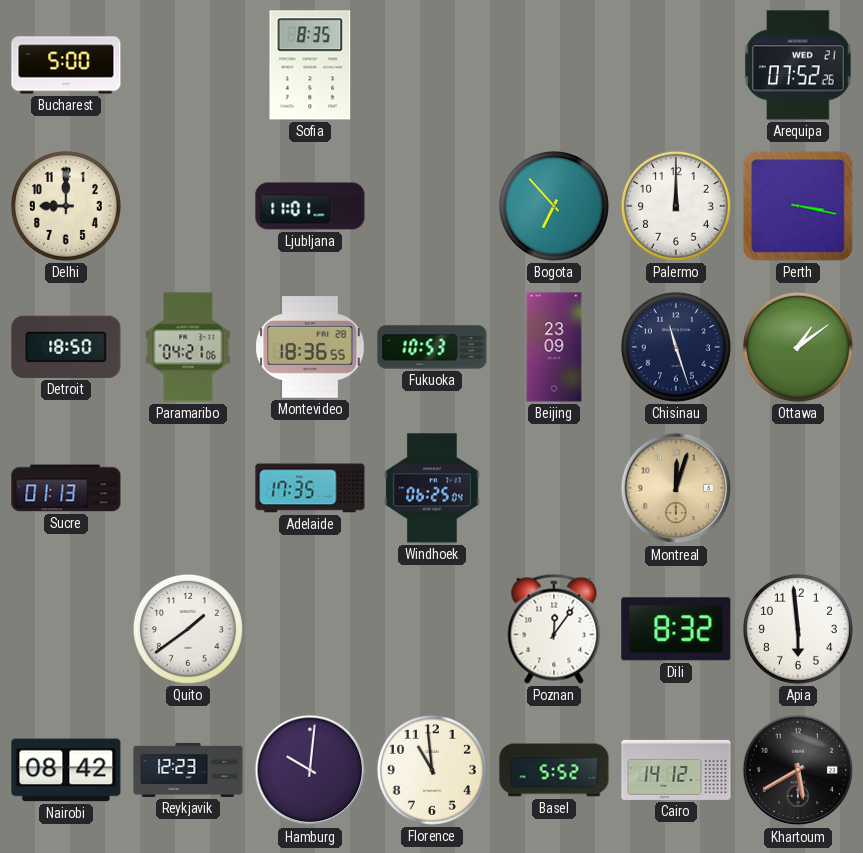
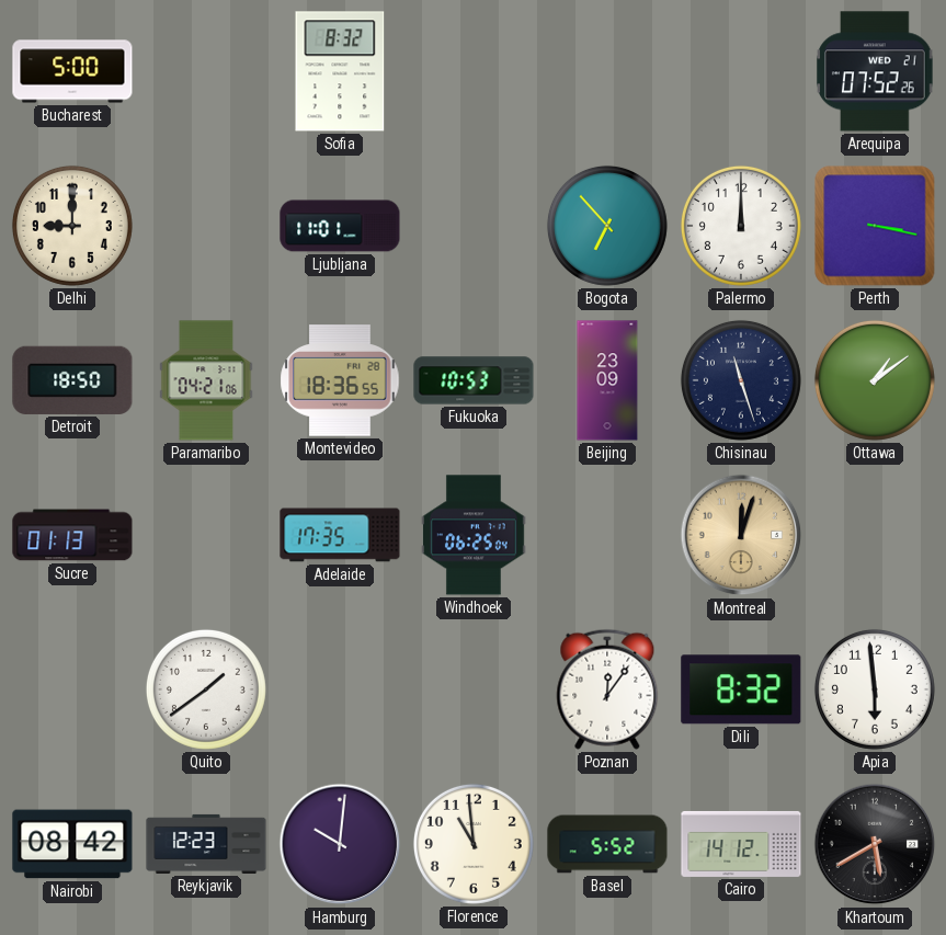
Sofia: 8:35 -> 8:32 (340, 71)
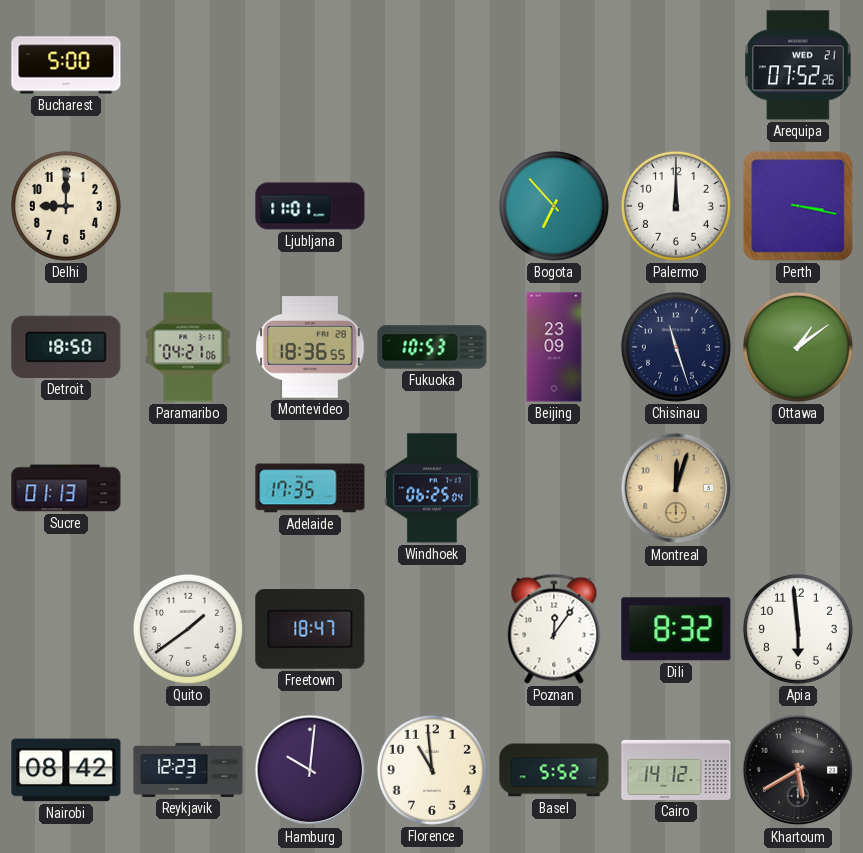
Sofia: 8:32 -> none (340, 71)
Freetown: none -> 18:47 (310, 629)
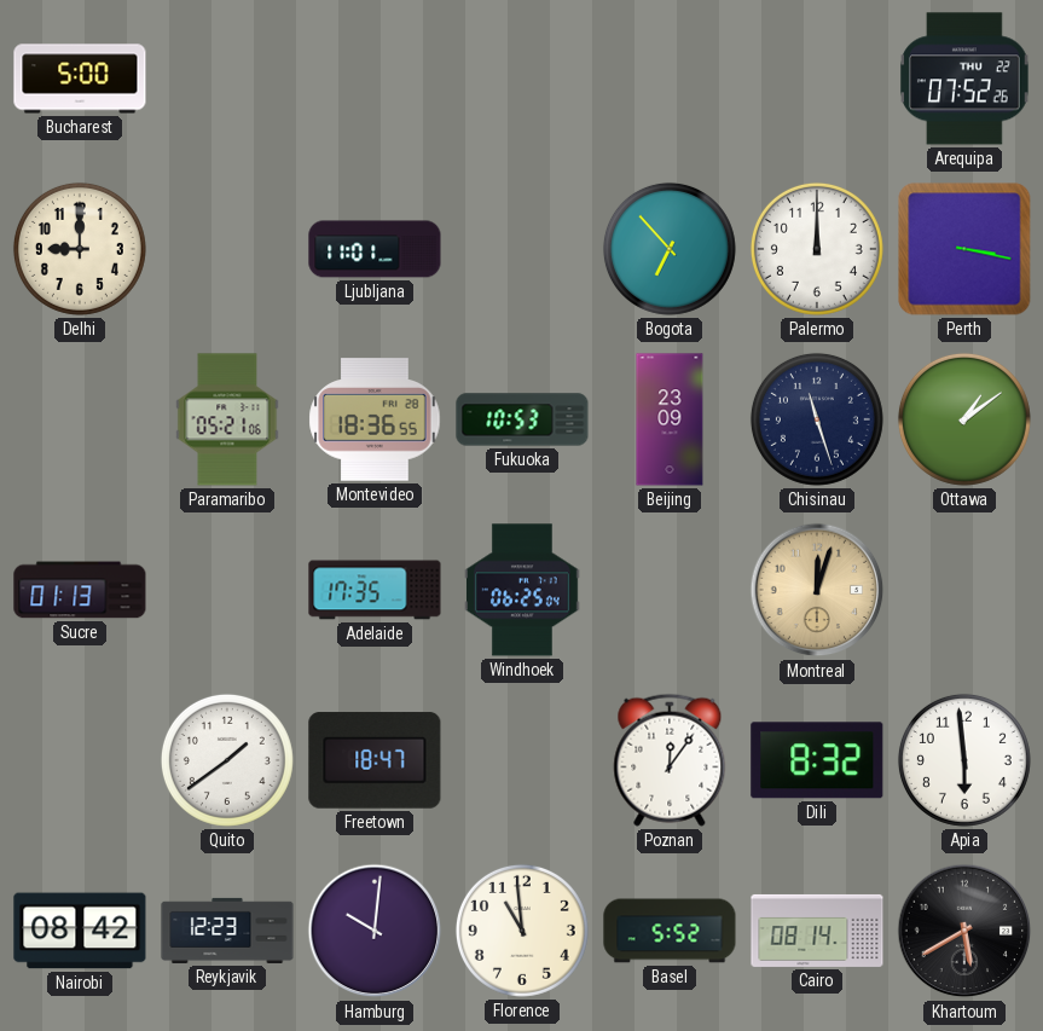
Arequipa date: WED 21 -> THU 22 (964, 79)
Detroit: 18:50 -> none (66, 347)
Paramaribo: 04:21 -> 05:21 (227, 419)
Cairo: 14:12 -> 08:14 (817, 931)
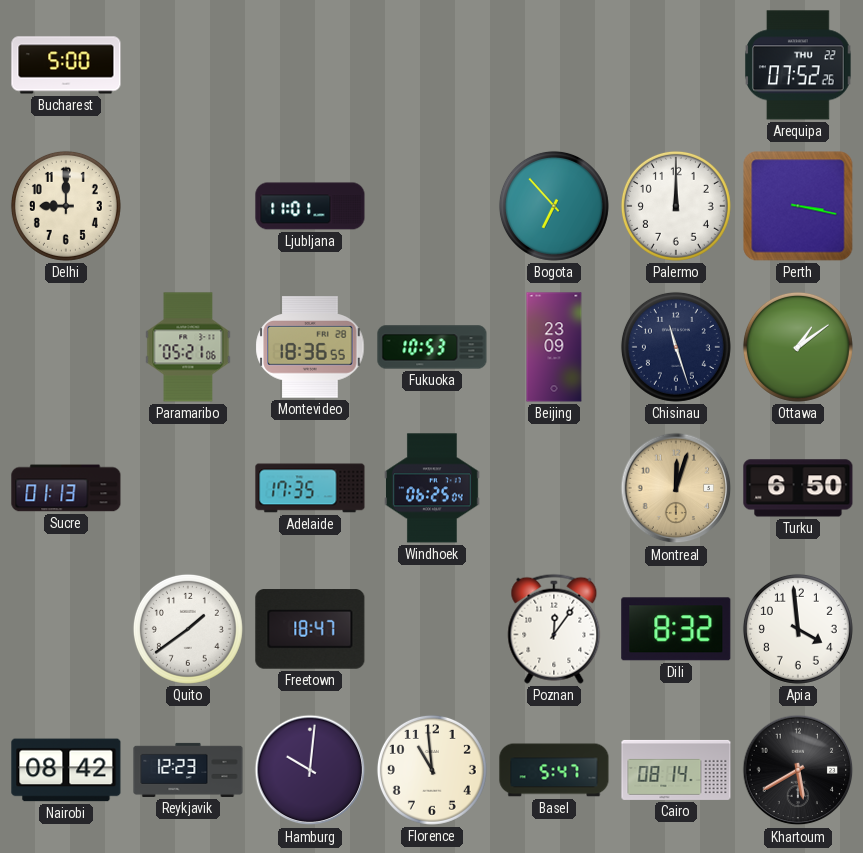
Turku: none -> 6:50 (798, 488)
Apia: 5:59 -> 3:59 (798, 629)
Basel: 5:52 -> 5:47 (554, 770)
